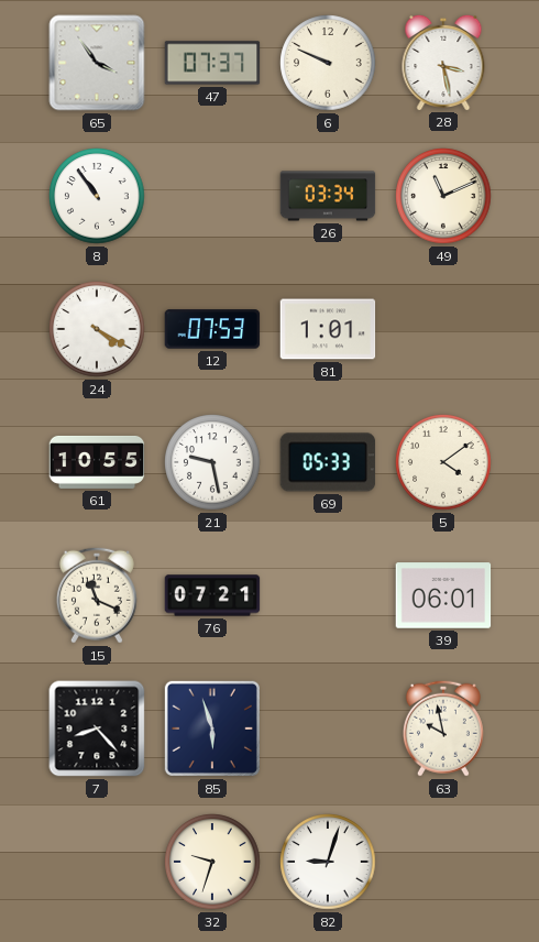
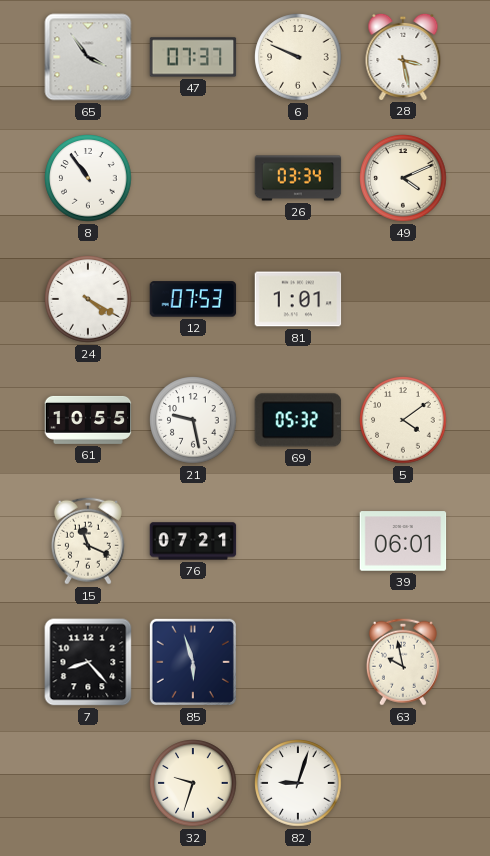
49: 11:11 -> 4:11 (403, 178)
69: 05:33 -> 05:32 (298, 420)
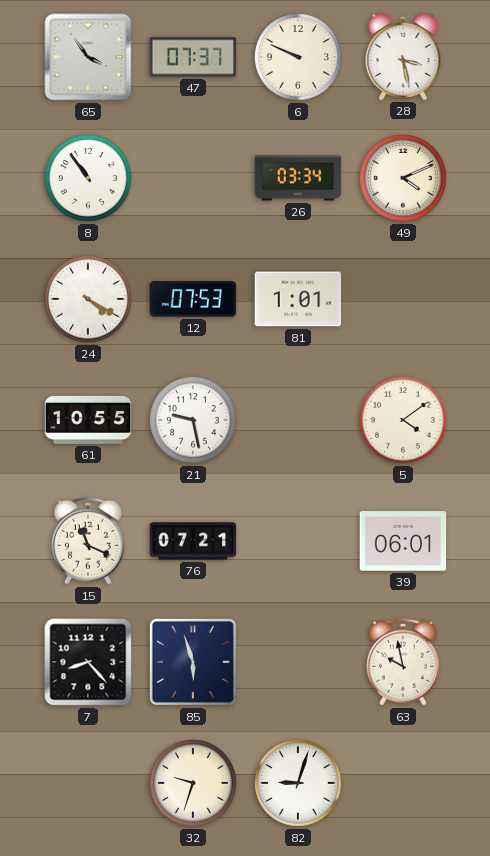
69: 05:32 -> none (298, 420)
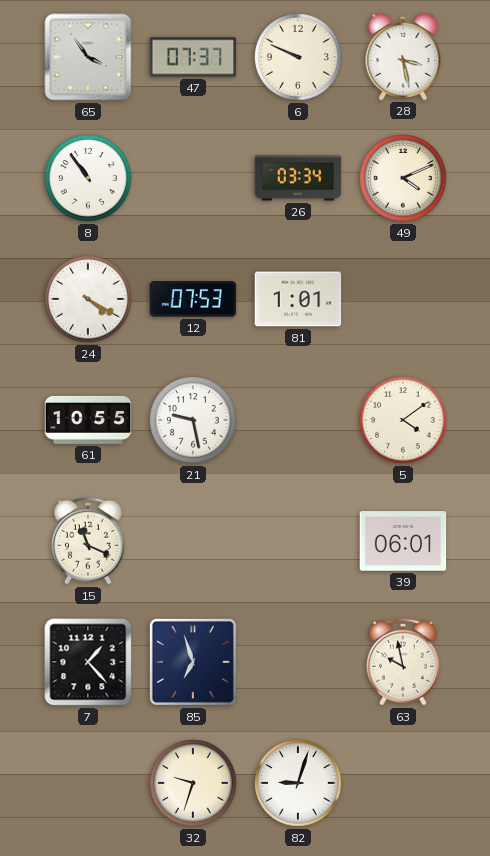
76: 07:21 -> none (193, 541)
7: 8:23 -> 1:23 (88, 662)
85: 5:57 -> 6:57 (193, 662)
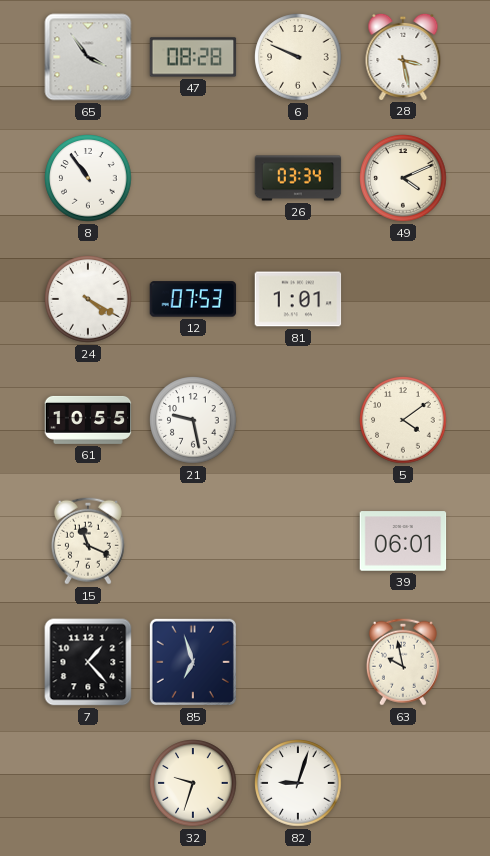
47: 07:37 -> 08:28 (193, 57)
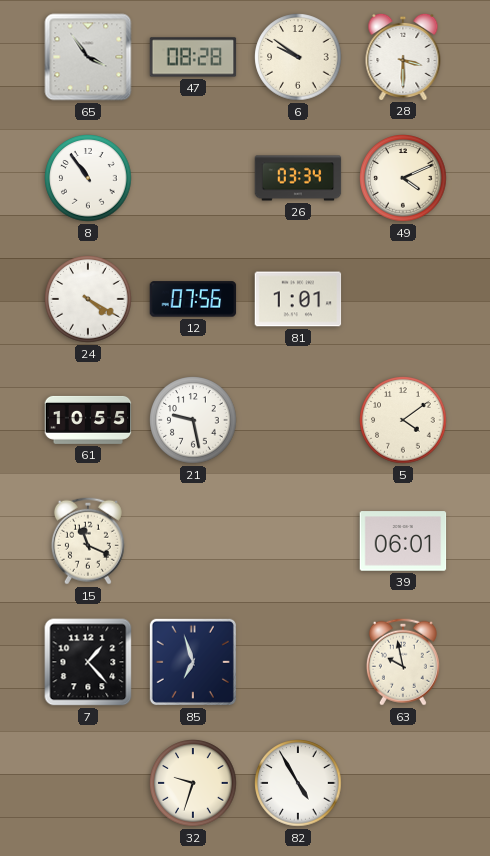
6: 9:49 -> 9:51 (298, 57)
28: 3:28 -> 3:30 (403, 56)
12: 07:53 -> 07:56 (193, 299)
82: 9:03 -> 4:55 (298, 783)
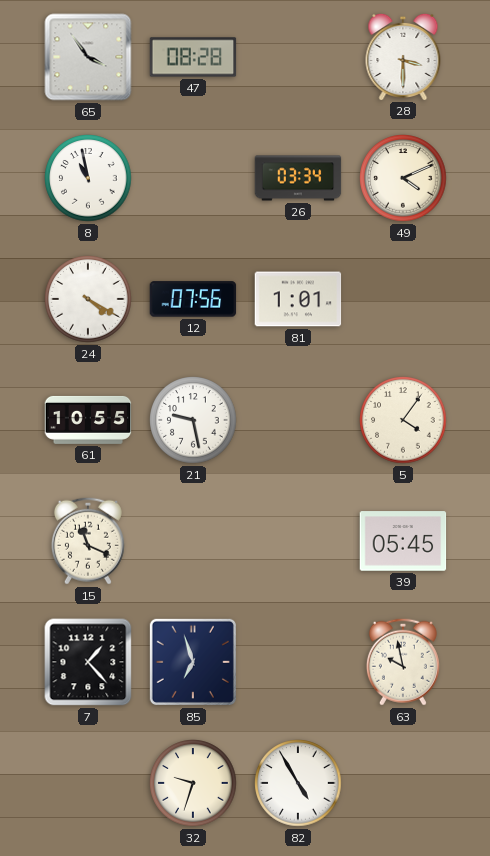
6: 9:51 -> none (298, 57)
8: 10:54 -> 10:58 (88, 178)
5: 4:09 -> 4:06 (403, 420)
39: 06:01 -> 05:45 (403, 541)
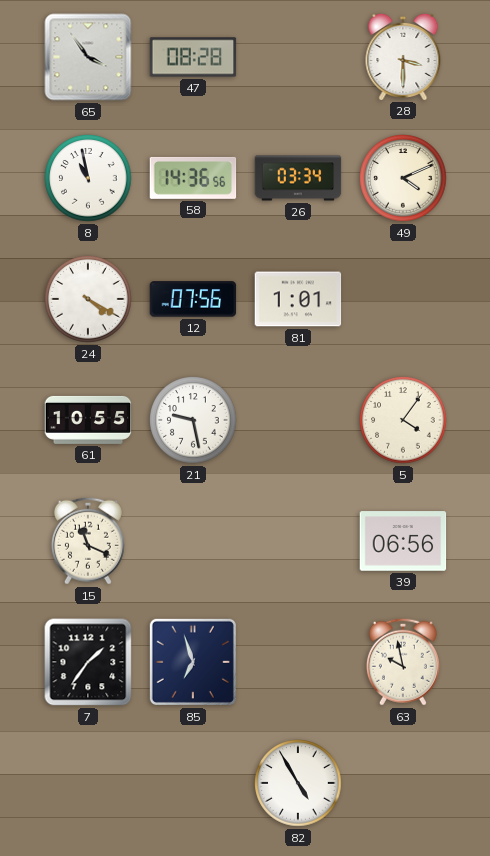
58: none -> 14:36 (193, 178)
39: 05:45 -> 06:56 (403, 541)
7: 1:23 -> 1:36 (88, 662)
32: 9:33 -> none (193, 783)
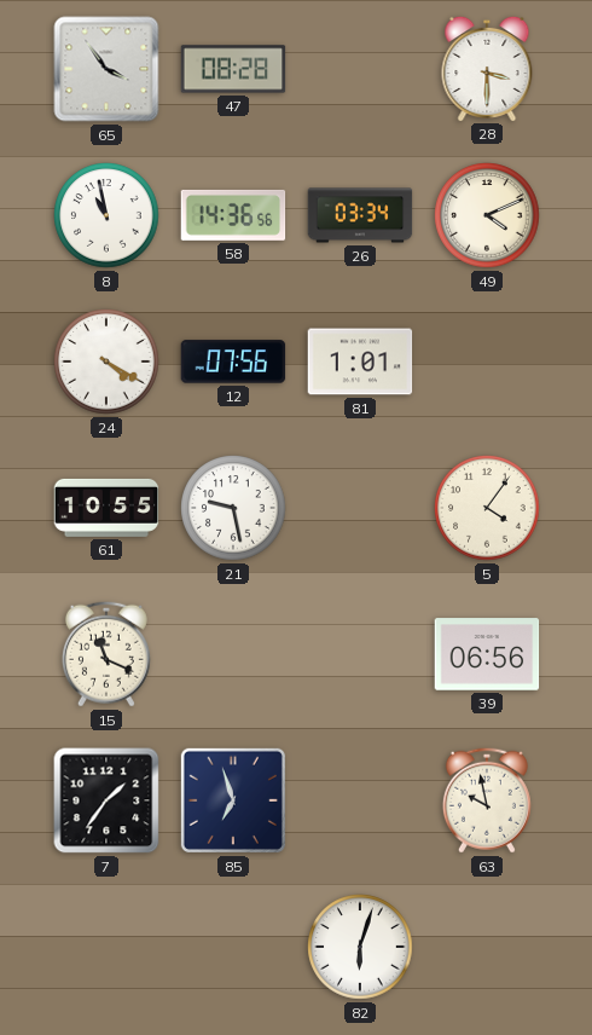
82: 4:55 -> 6:03 (360, 947)
